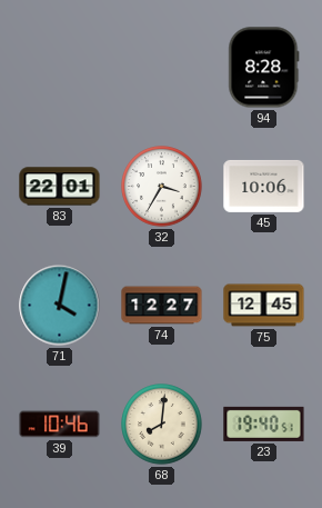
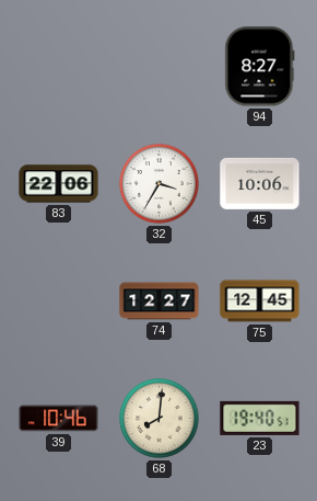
94: 8:28 -> 8:27 (260, 67)
83: 22:01 -> 22:06 (59, 184)
71: 4:02 -> none (60, 306)
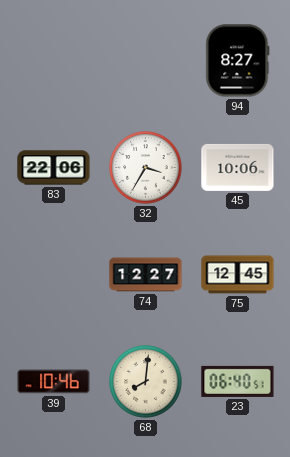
23: 19:40 -> 06:40 (238, 381)
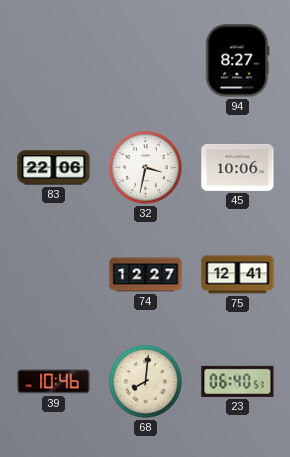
32: 3:35 -> 3:32 (146, 168)
75: 12:45 -> 12:41 (238, 275)
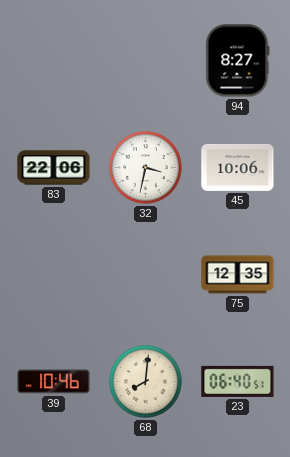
74: 12:27 -> none (146, 275)
75: 12:41 -> 12:35 (238, 275)
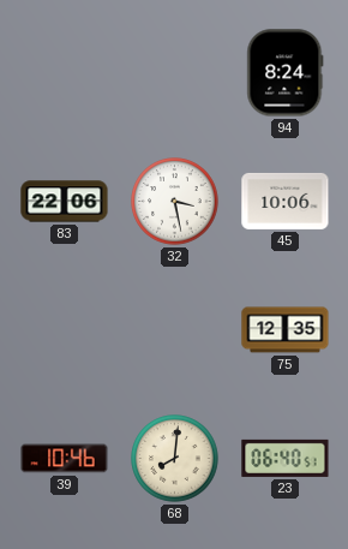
94: 8:27 -> 8:24 (286, 73)
32: 3:32 -> 3:28 (175, 202)
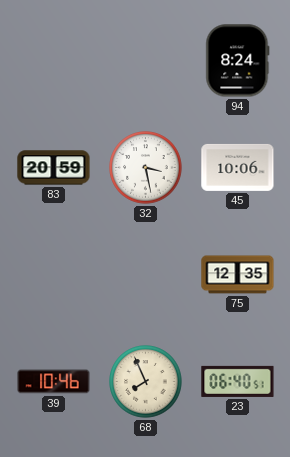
83: 22:06 -> 20:59 (54, 168)
68: 8:01 -> 7:56 (146, 382)
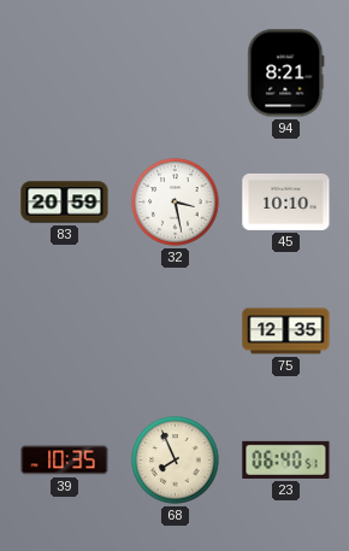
94: 8:24 -> 8:21 (286, 74)
45: 10:06 -> 10:10 (286, 201)
39: 10:46 -> 10:35 (65, 461)
